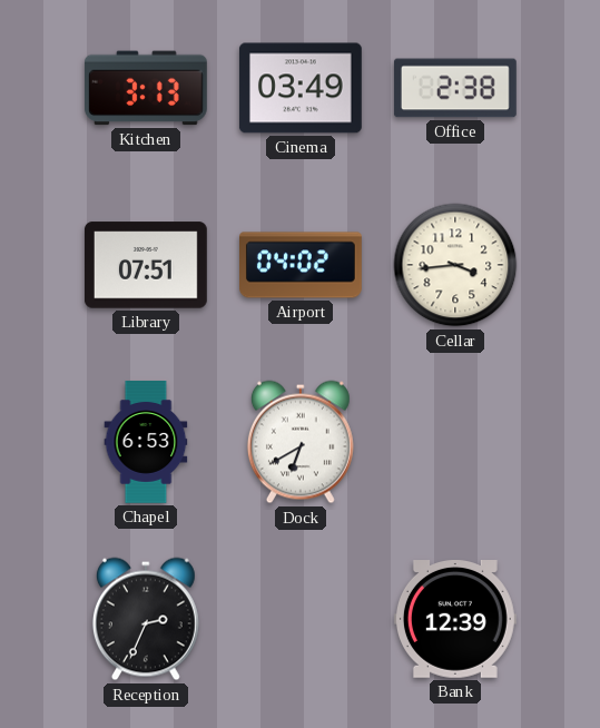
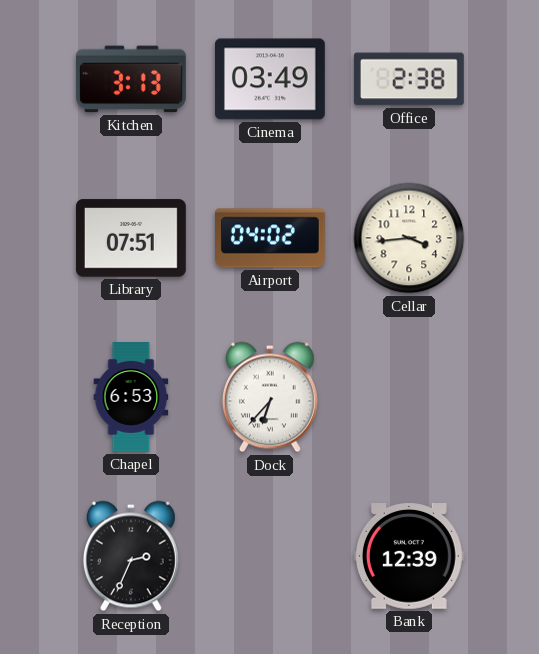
Dock: 6:40 -> 6:37 (270, 397)
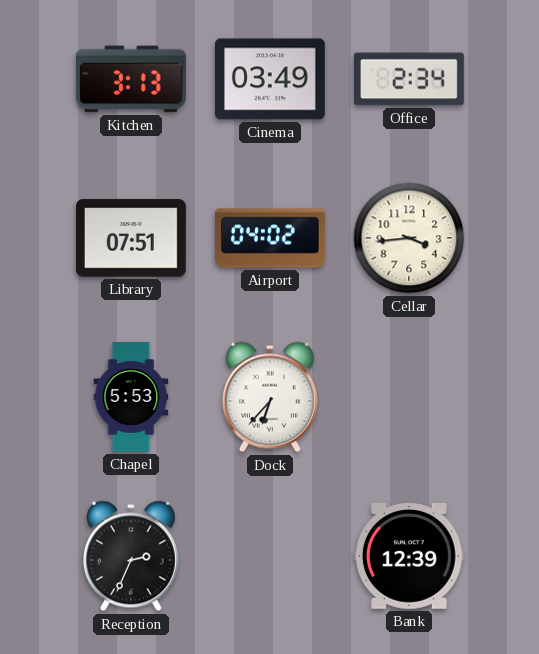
Office: 2:38 -> 2:34 (409, 79)
Chapel: 6:53 -> 5:53 (131, 398)
